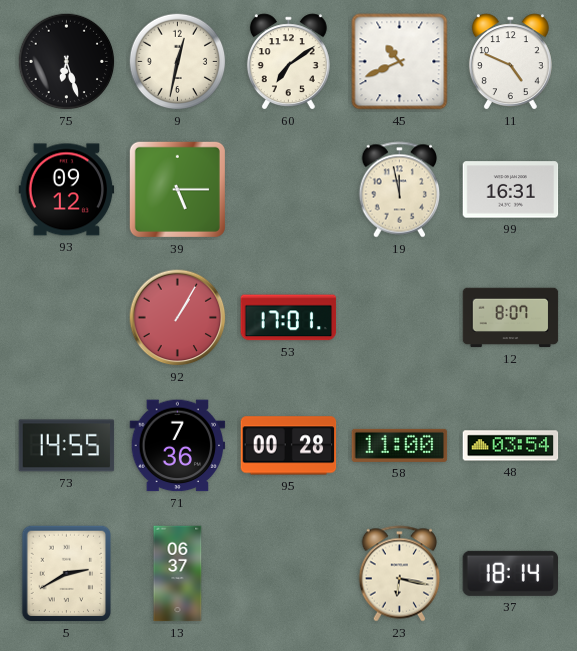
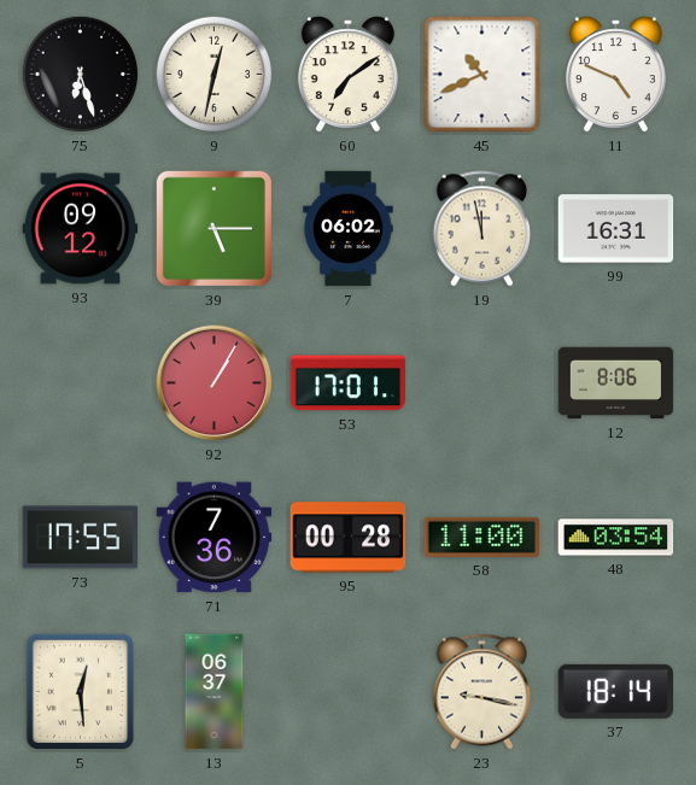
7: none -> 06:02 (349, 229)
12: 8:07 -> 8:06 (616, 383)
73: 14:55 -> 17:55 (81, 538)
5: 2:40 -> 12:29 (81, 692)
23: 6:17 -> 9:17 (482, 692)
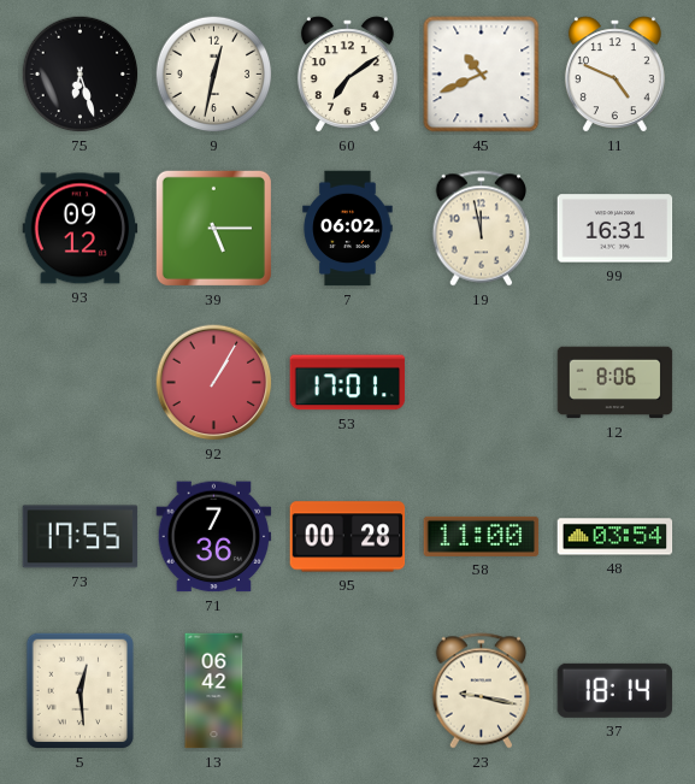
13: 06:37 -> 06:42 (214, 691)
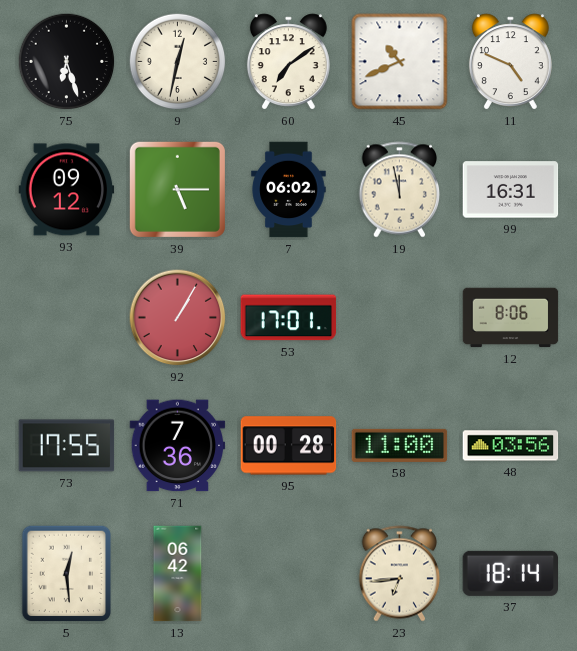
48: 03:54 -> 03:56 (511, 446)
23: 9:17 -> 6:44 (400, 574)
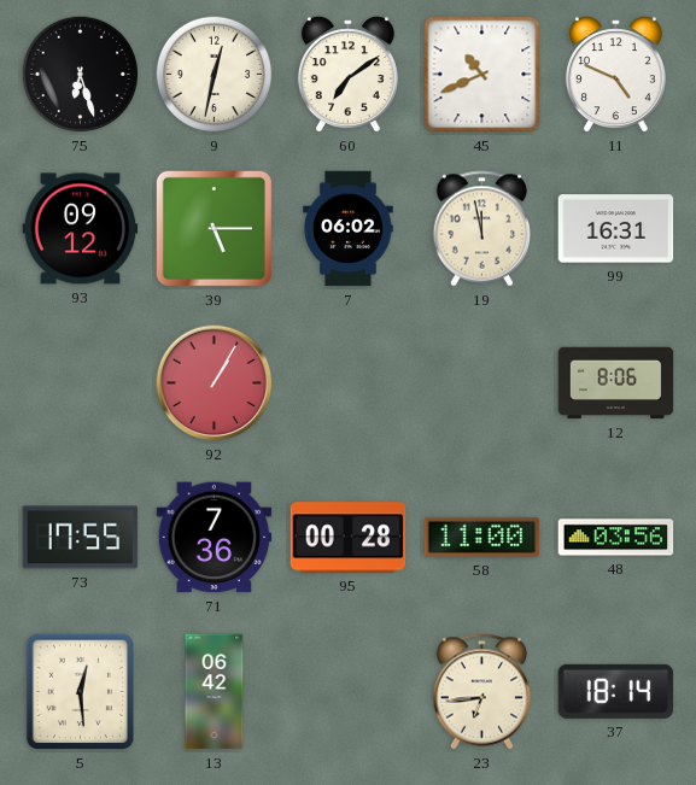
53: 17:01 -> none (289, 318)
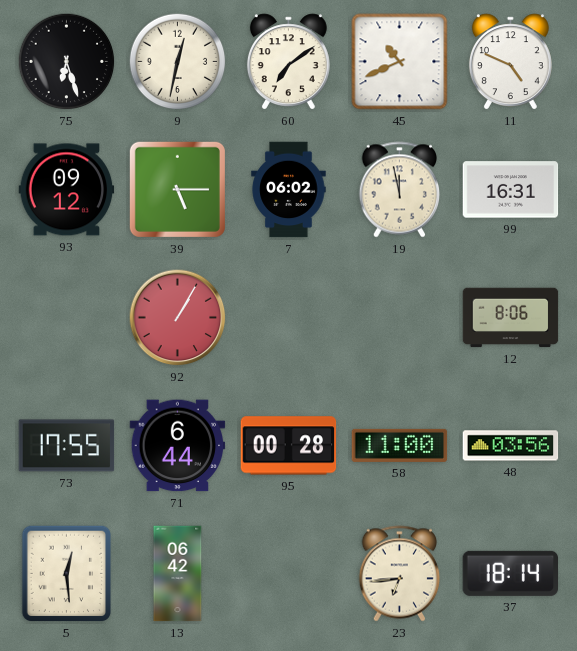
71: 7:36 -> 6:44 (178, 446)
